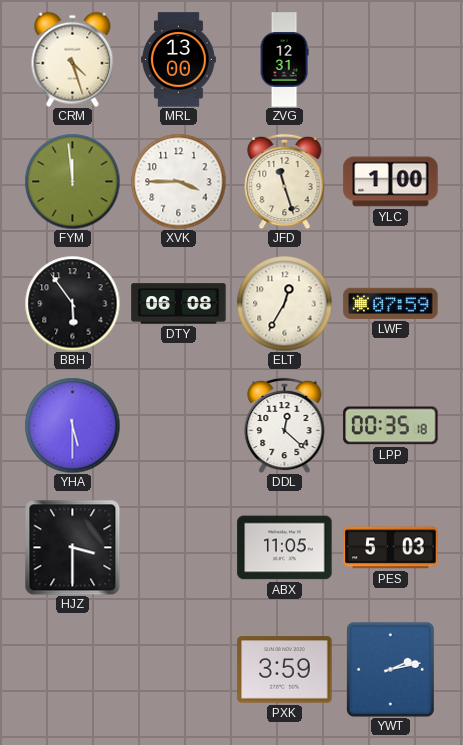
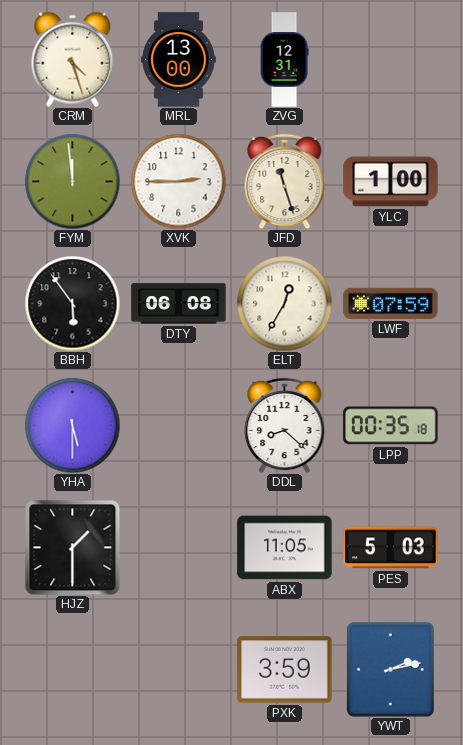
XVK: 3:45 -> 2:45 (178, 181)
DDL: 12:22 -> 8:22 (285, 425)
HJZ: 3:30 -> 1:30 (72, 547)
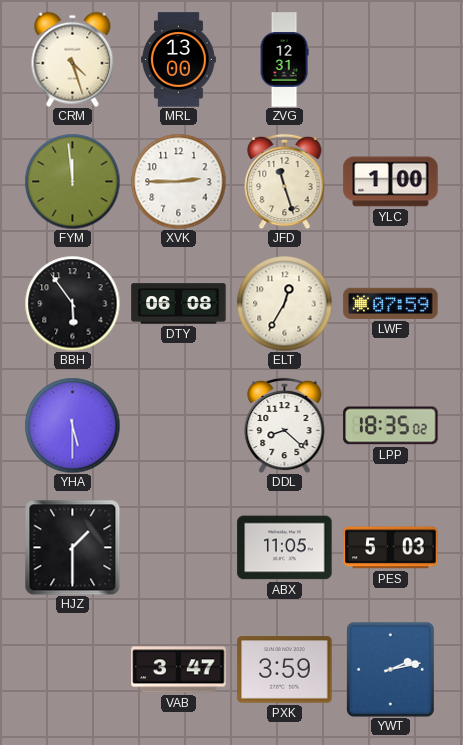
LPP: 00:35 -> 18:35 (391, 426)
VAB: none -> 3:47 (179, 670)
